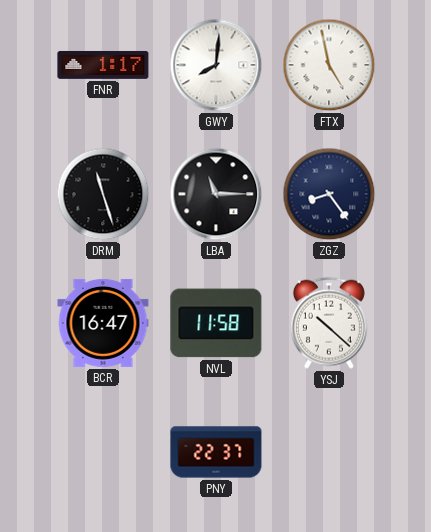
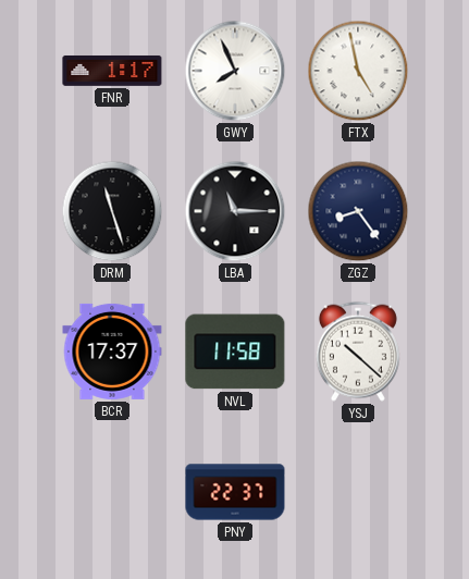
GWY: 8:01 -> 7:56 (235, 71)
BCR: 16:47 -> 17:37 (112, 352)
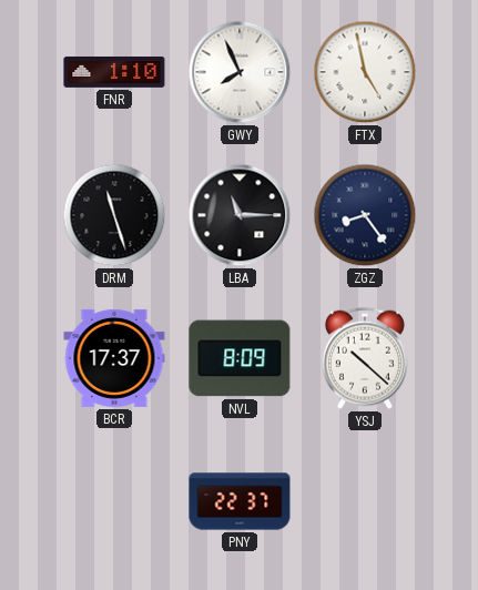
FNR: 1:17 -> 1:10 (114, 72)
NVL: 11:58 -> 8:09 (240, 358)
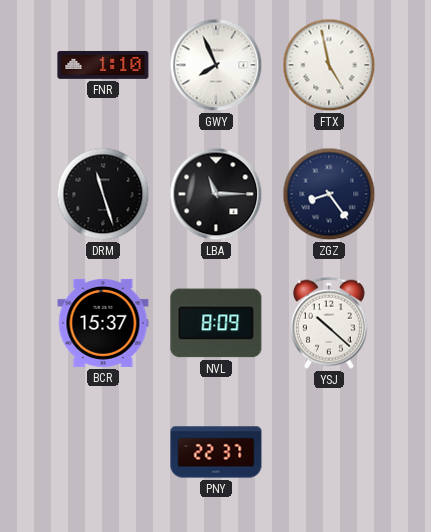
BCR: 17:37 -> 15:37 (103, 323)
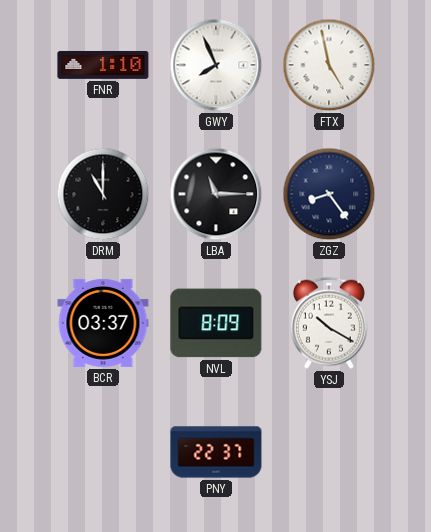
DRM: 11:27 -> 11:00 (103, 194)
BCR: 15:37 -> 03:37 (103, 323)
YSJ: 10:22 -> 10:20 (329, 323)
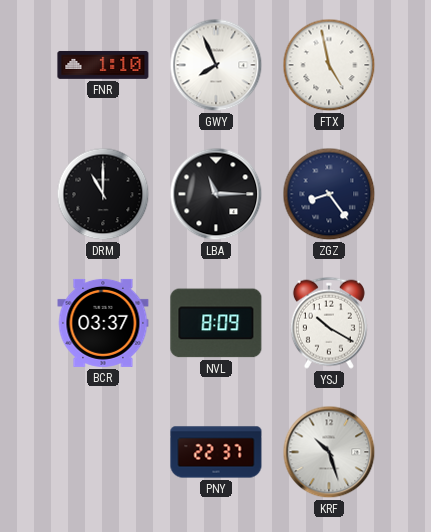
KRF: none -> 10:27 (329, 452)
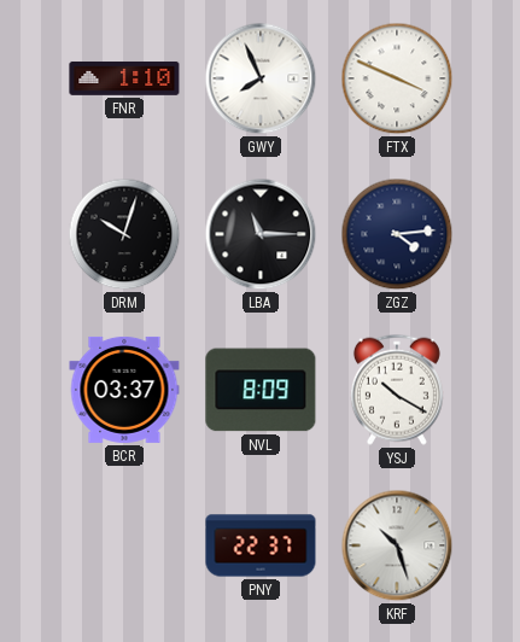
FTX: 4:58 -> 3:49 (397, 78)
DRM: 11:00 -> 10:03 (124, 234)
ZGZ: 8:24 -> 4:14 (397, 234)
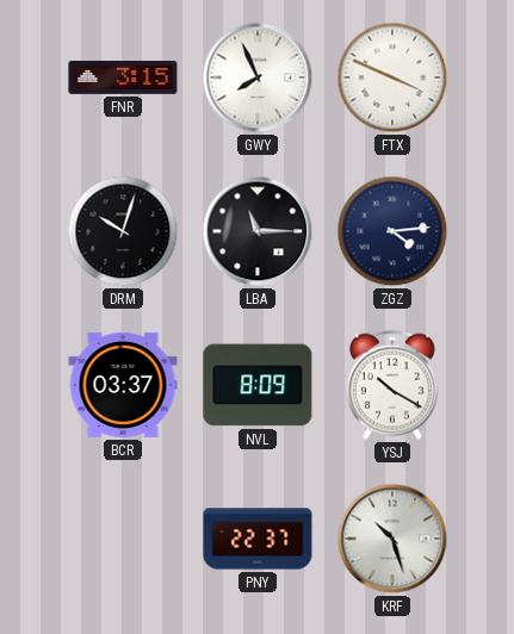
FNR: 1:10 -> 3:15 (123, 77)
